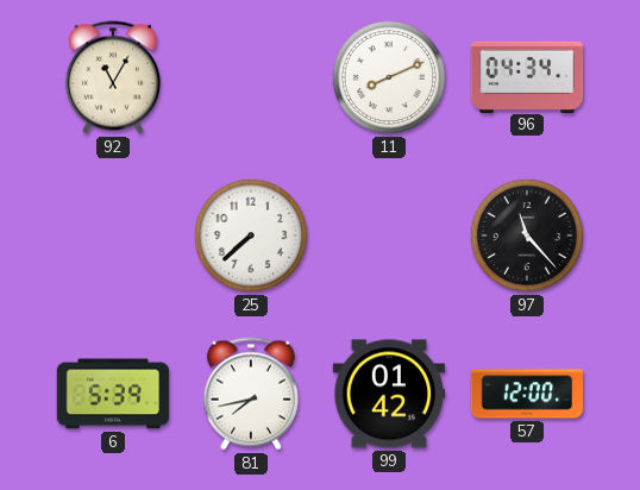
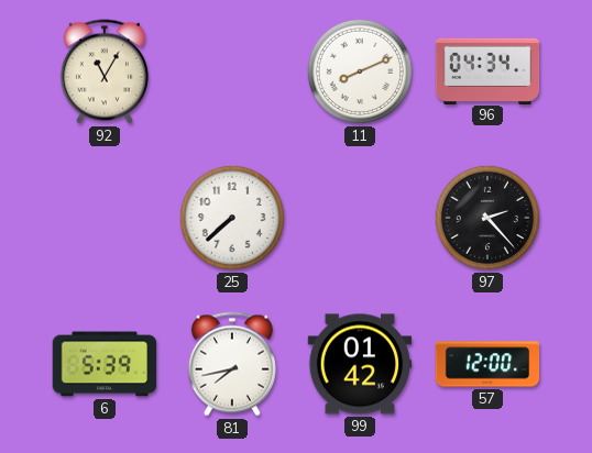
97: 11:23 -> 2:23 (487, 218)
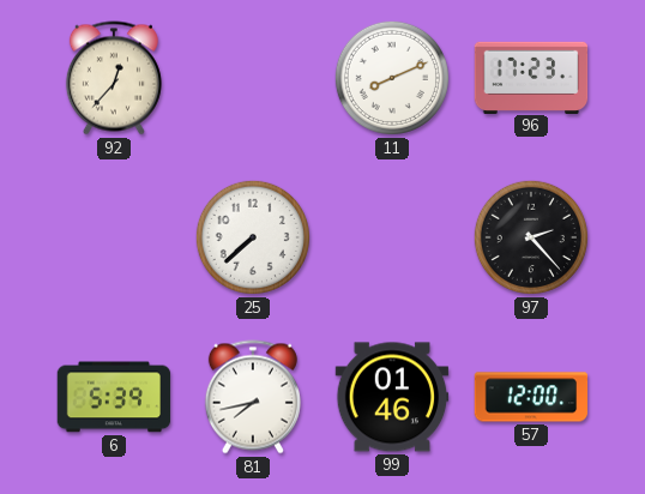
92: 11:05 -> 12:37 (114, 78)
96: 04:34 -> 17:23 (531, 77)
99: 01:42 -> 01:46 (392, 397)
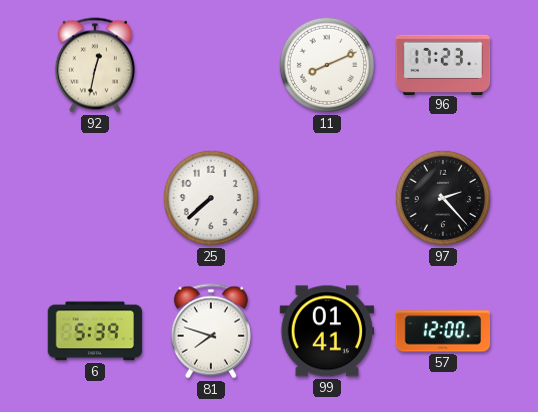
92: 12:37 -> 12:32 (95, 65)
81: 7:43 -> 7:48 (211, 331)
99: 01:46 -> 01:41 (327, 331)
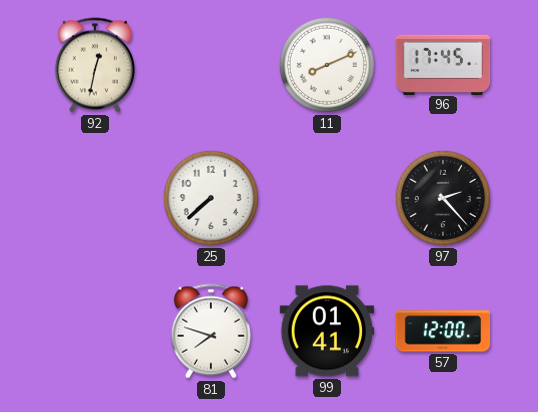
96: 17:23 -> 17:45 (443, 64)
6: 5:39 -> none (95, 331)
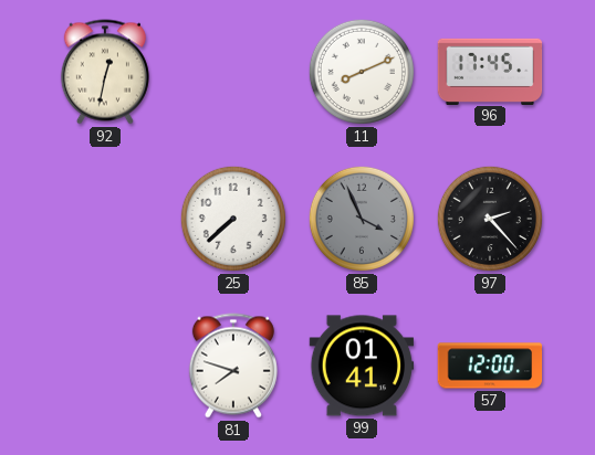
85: none -> 3:56 (362, 219)
